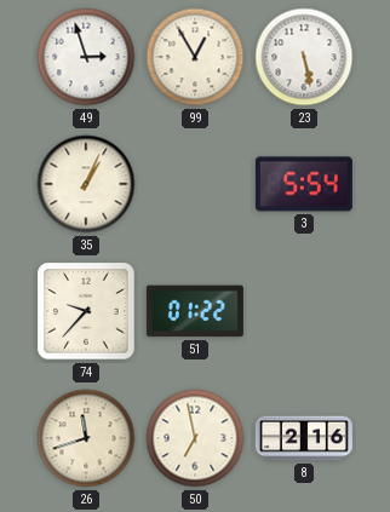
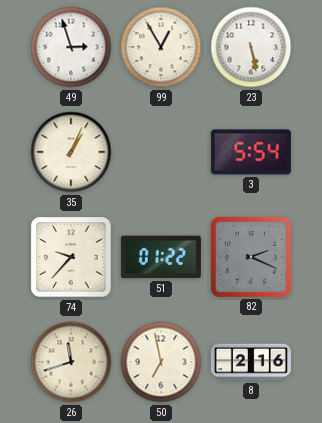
82: none -> 2:19 (251, 257)
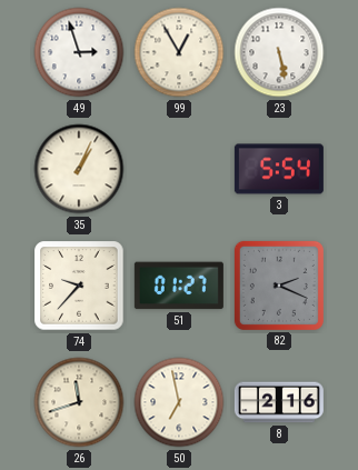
51: 01:22 -> 01:27 (179, 286)
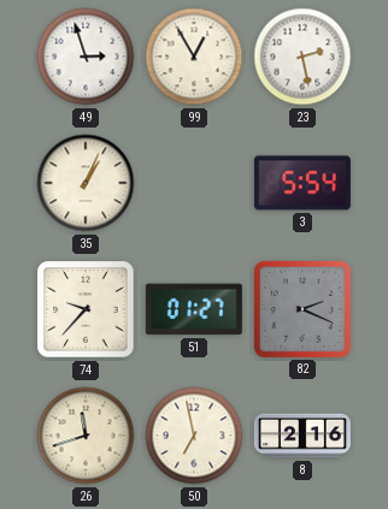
23: 5:28 -> 2:28 (302, 57)
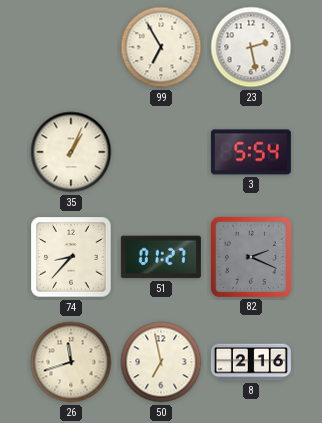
49: 2:57 -> none (86, 57)
99: 12:55 -> 6:55 (161, 47)
74: 9:37 -> 8:37 (71, 257)
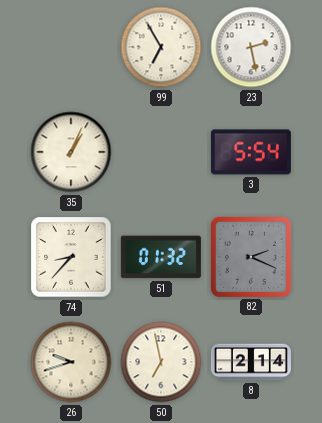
51: 01:27 -> 01:32 (161, 257)
26: 11:42 -> 9:42 (71, 362)
8: 2:16 -> 2:14 (251, 362)
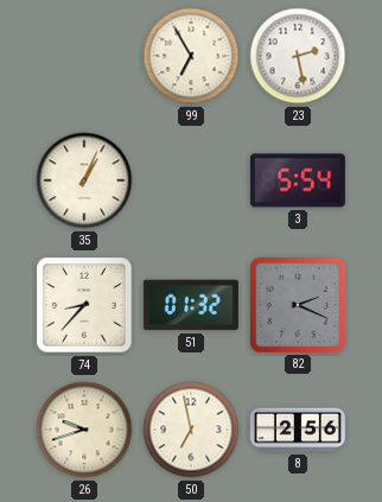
8: 2:14 -> 2:56 (298, 430)
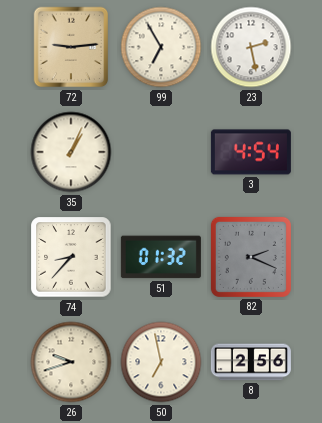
72: none -> 9:14 (71, 47)
3: 5:54 -> 4:54 (251, 152)
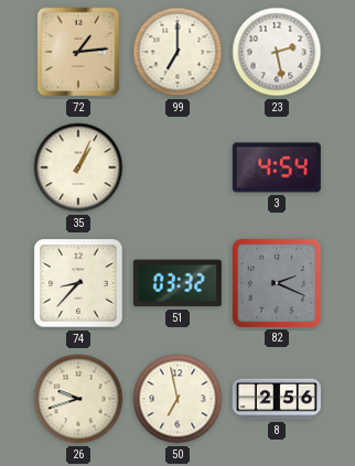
72: 9:14 -> 1:14 (78, 52)
99: 6:55 -> 7:00 (177, 52)
51: 01:32 -> 03:32 (177, 283)
